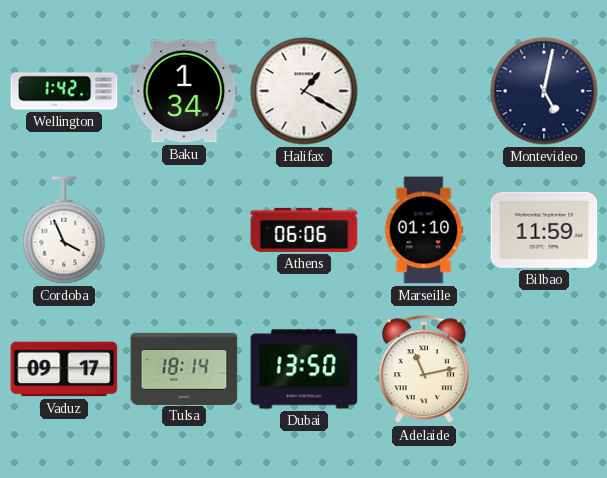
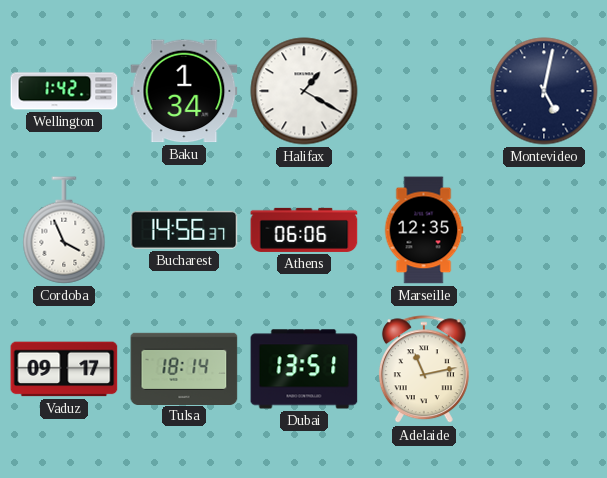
Bucharest: none -> 14:56 (184, 230)
Marseille: 01:10 -> 12:35 (424, 230)
Bilbao: 11:59 -> none (544, 230)
Dubai: 13:50 -> 13:51 (304, 369)
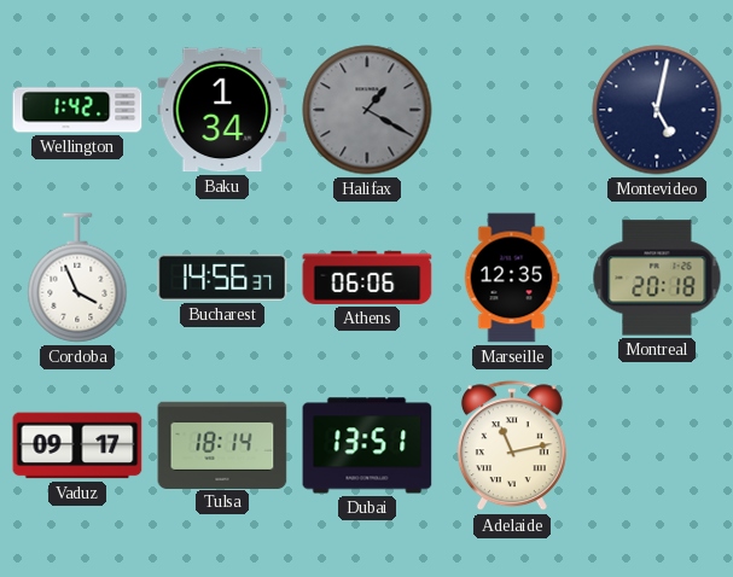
Halifax dial: white -> grey (367, 110)
Montreal: none -> 20:18 (657, 278)
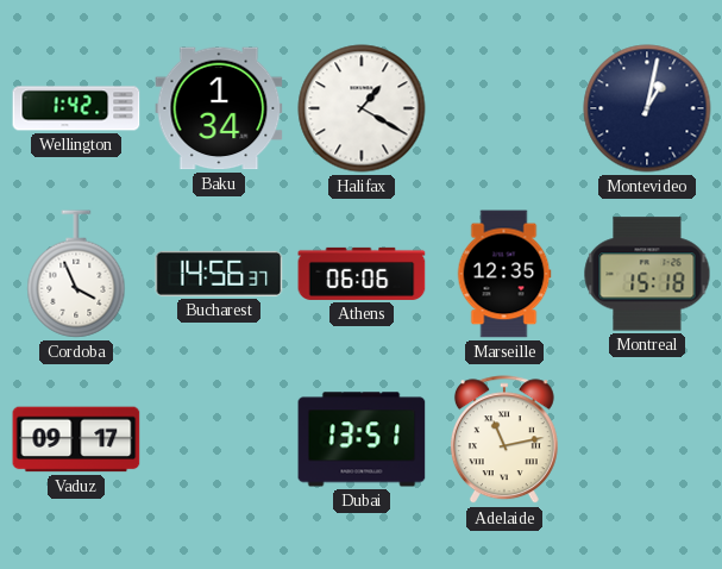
Halifax dial: grey -> white (362, 108)
Montevideo: 5:02 -> 1:02 (647, 108)
Montreal: 20:18 -> 15:18 (647, 274)
Tulsa: 18:14 -> none (222, 444)
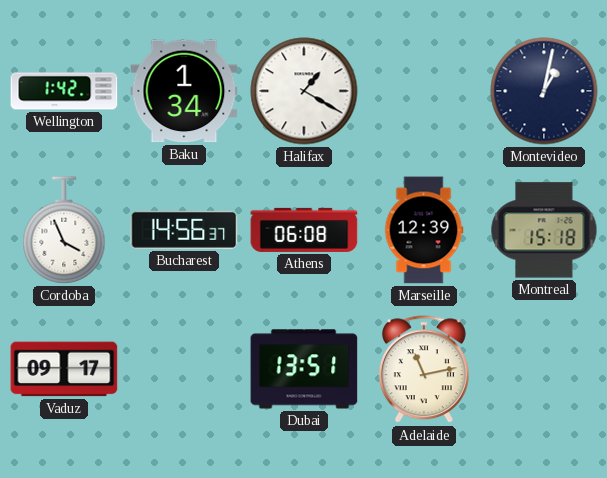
Athens: 06:06 -> 06:08 (304, 230)
Marseille: 12:35 -> 12:39 (424, 230)
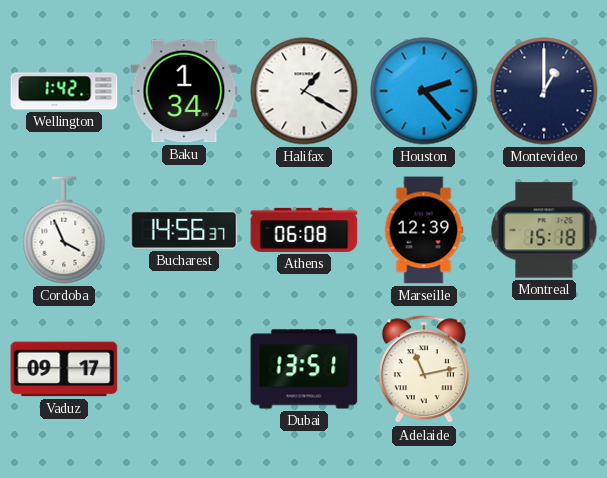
Houston: none -> 2:23 (424, 91)
Montevideo: 1:02 -> 1:00 (544, 91)
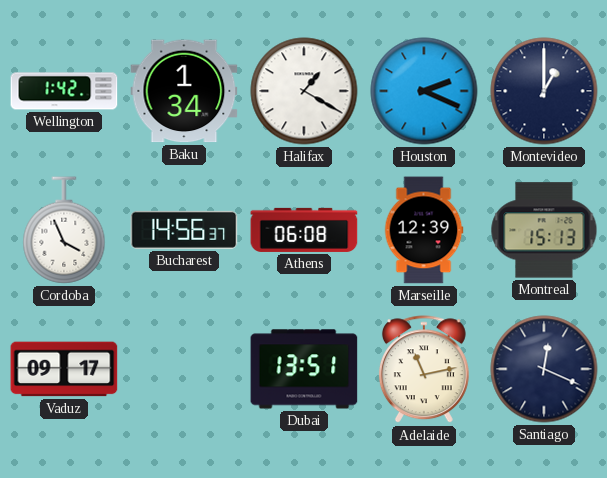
Houston: 2:23 -> 2:19 (424, 91)
Montreal: 15:18 -> 15:13 (544, 230)
Santiago: none -> 12:19 (544, 369)
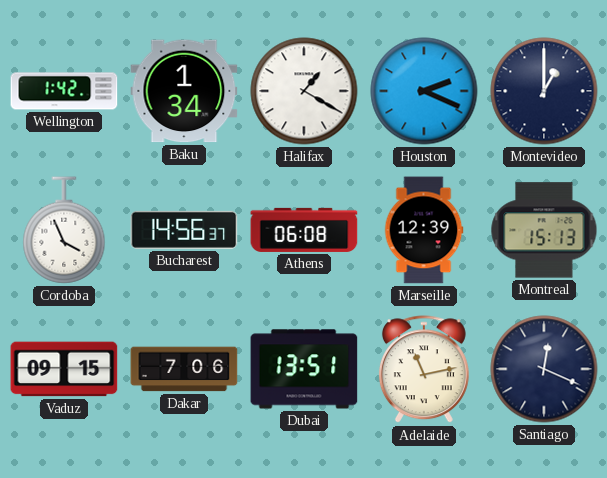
Vaduz: 09:17 -> 09:15 (64, 369)
Dakar: none -> 7:06 (184, 369)
